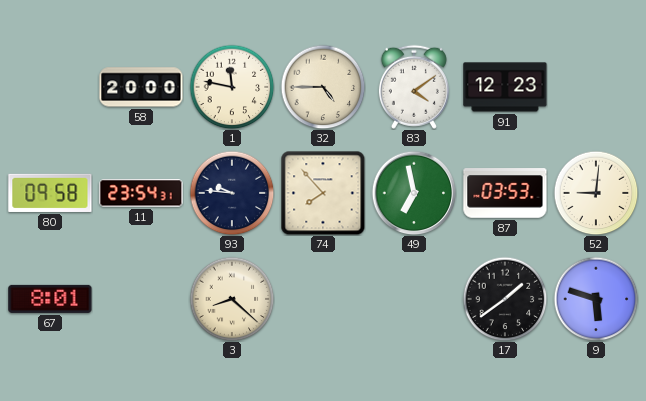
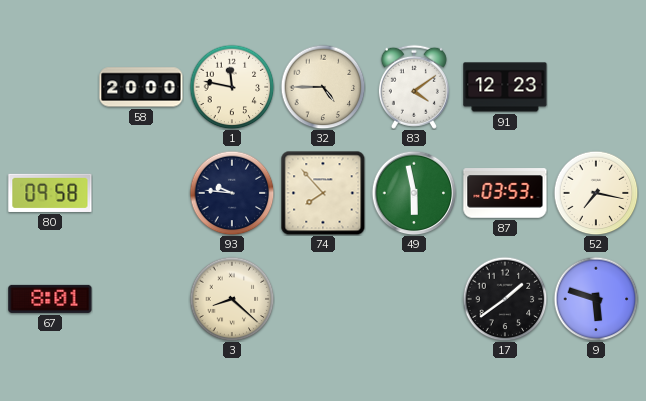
11: 23:54 -> none (141, 193)
49: 6:58 -> 5:58 (414, 193)
52: 9:01 -> 7:17 (596, 193)
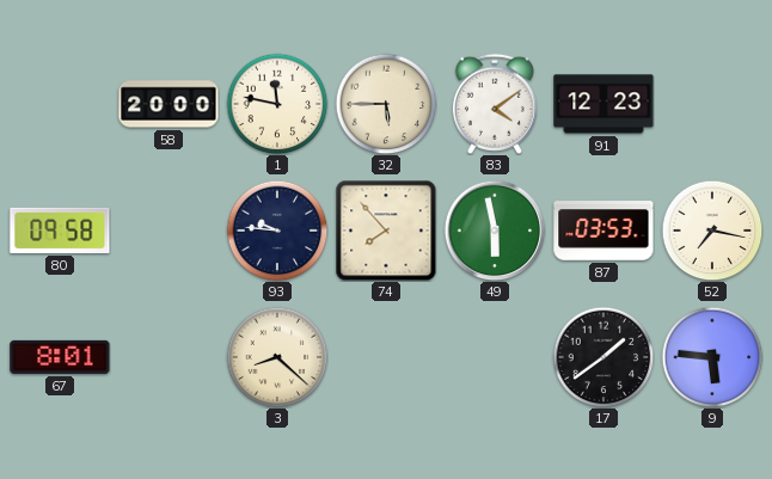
32: 4:45 -> 5:45 (386, 104)
9: 5:48 -> 5:46 (712, 357)
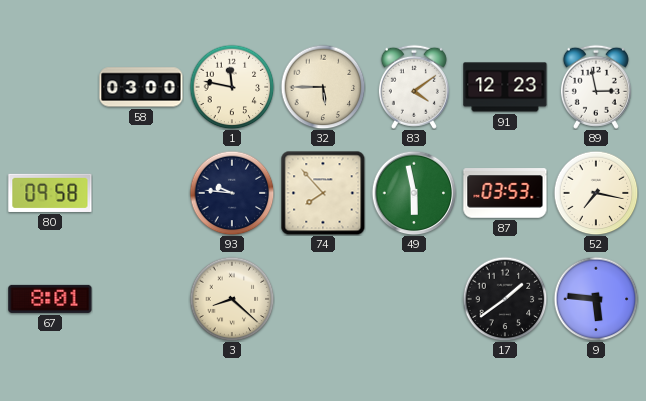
58: 20:00 -> 03:00 (141, 87)
89: none -> 2:58 (596, 87)
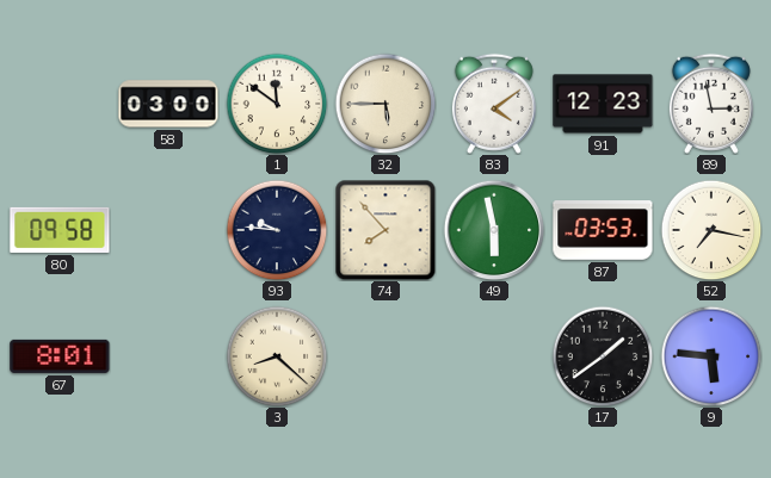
1: 11:47 -> 11:51 (277, 104)
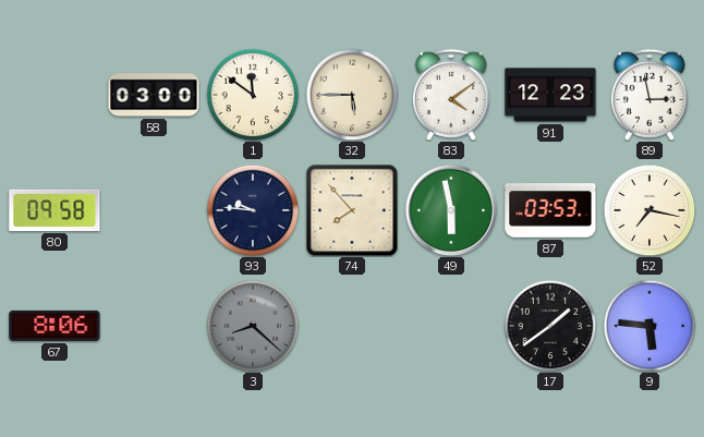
67: 8:01 -> 8:06 (54, 326)
3 dial: cream -> grey (253, 326)
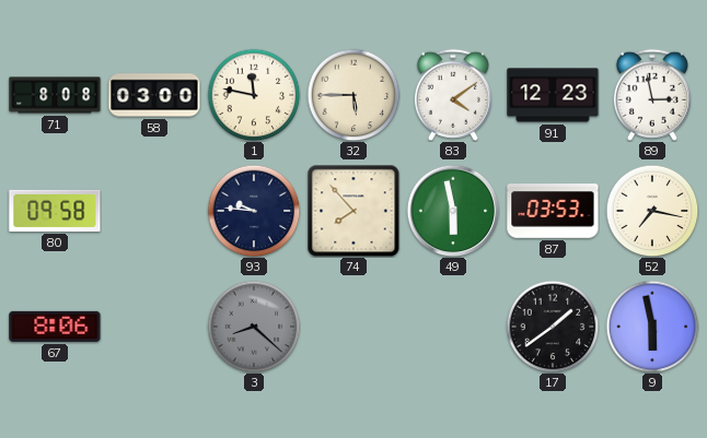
71: none -> 8:08 (55, 95)
1: 11:51 -> 11:47 (254, 95)
9: 5:46 -> 5:58 (652, 327)
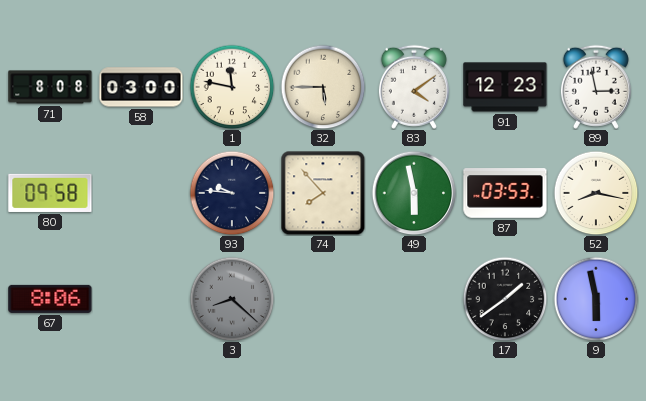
52: 7:17 -> 8:17 (596, 193)
